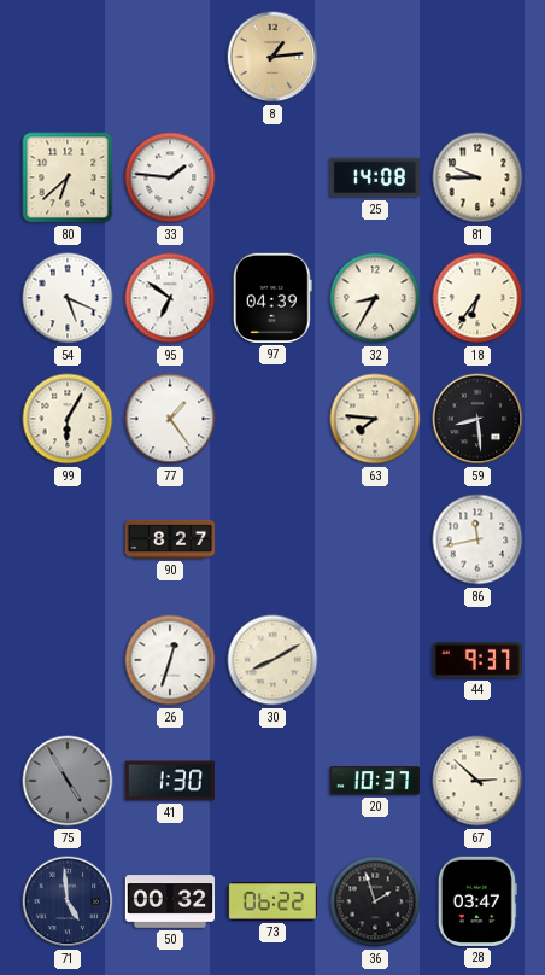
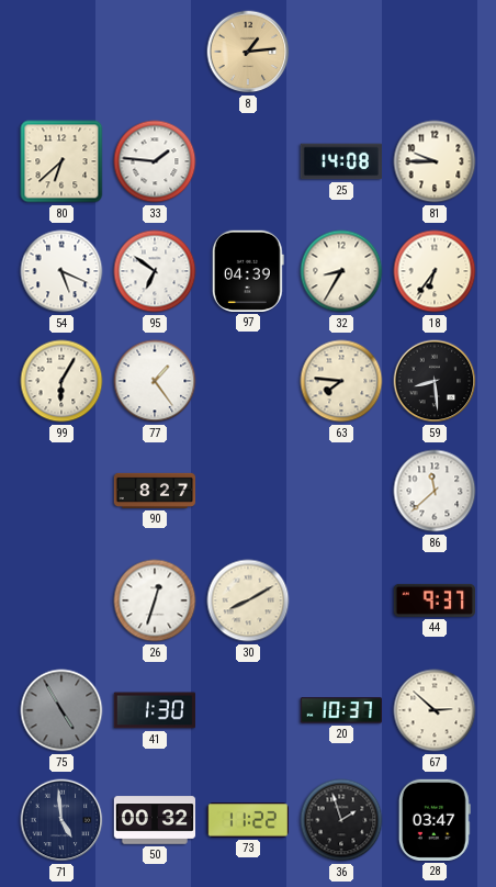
86: 11:43 -> 11:38 (435, 491)
73: 06:22 -> 11:22 (248, 820)
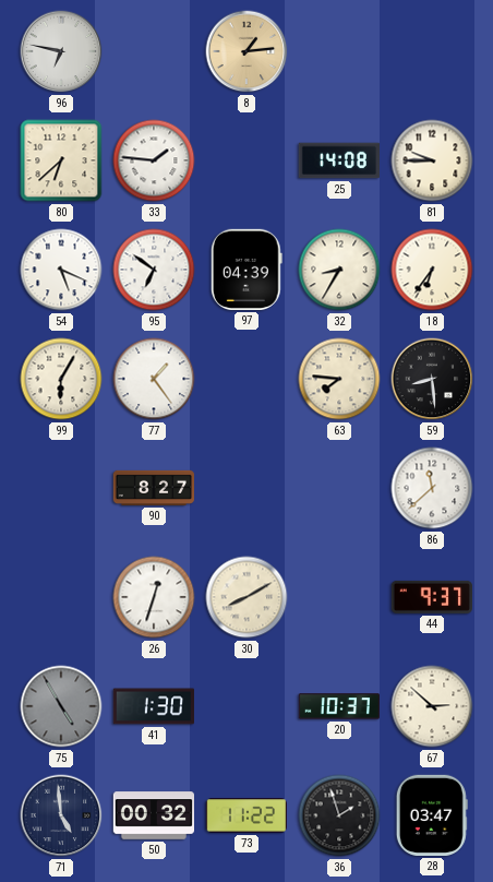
96: none -> 6:47 (61, 51)
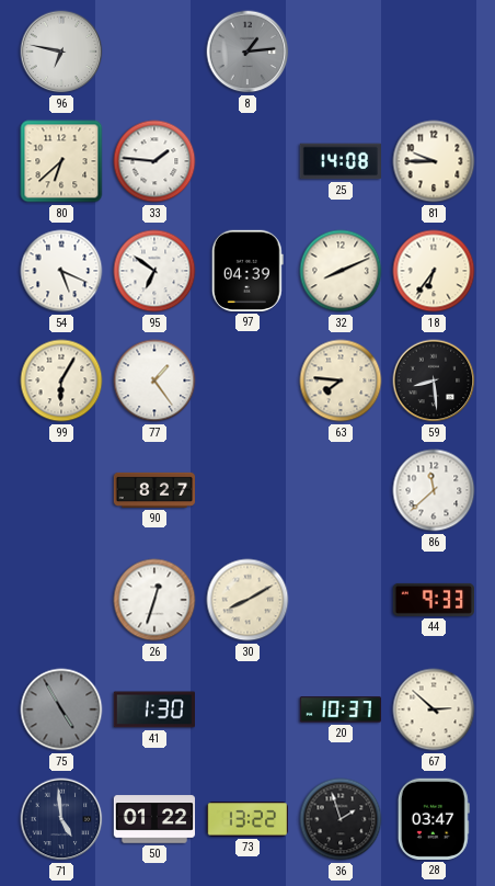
8 dial: champagne -> grey (248, 52)
32: 8:35 -> 8:11 (341, 271)
44: 9:37 -> 9:33 (434, 600)
50: 00:32 -> 01:22 (153, 819)
73: 11:22 -> 13:22 (248, 819)
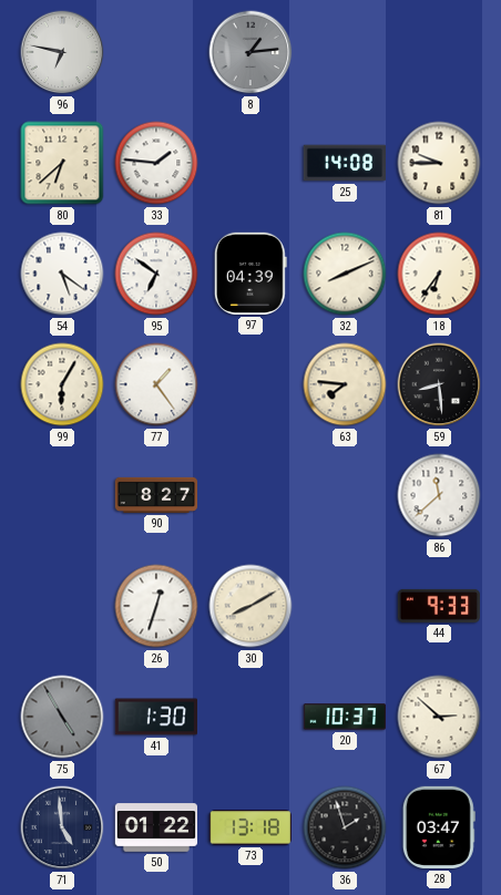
54: 5:19 -> 5:21 (62, 274)
73: 13:22 -> 13:18 (250, 827)
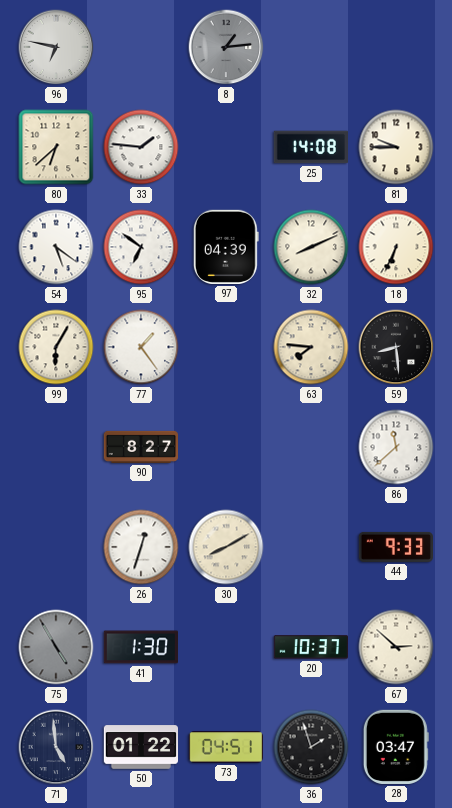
18: 6:36 -> 6:34 (396, 247)
73: 13:18 -> 04:51 (226, 747)
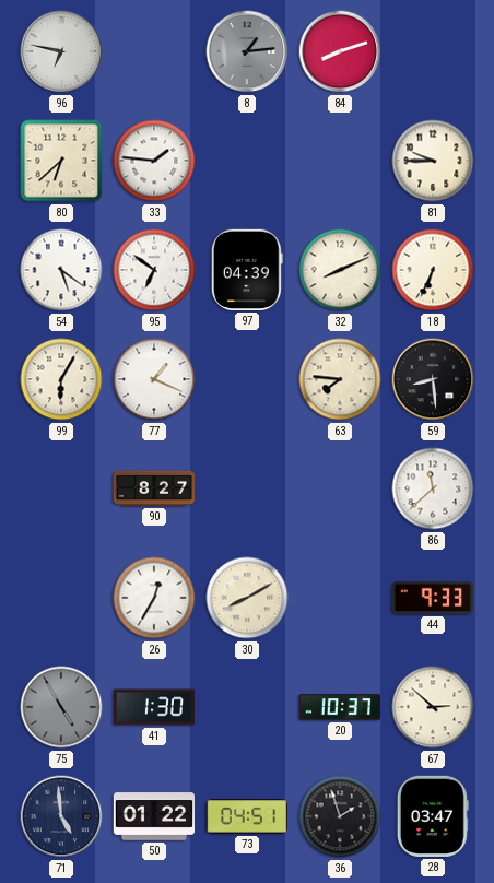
84: none -> 8:12 (340, 51)
25: 14:08 -> none (311, 147)
77: 1:24 -> 1:19 (154, 379)
26: 12:33 -> 12:35 (154, 598)
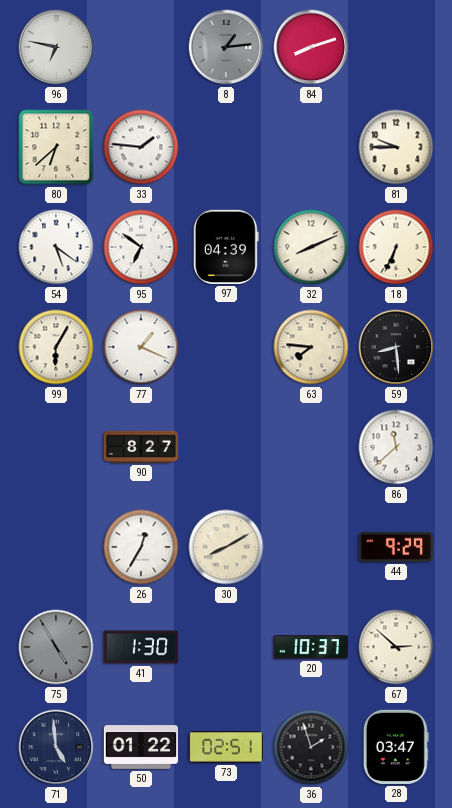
44: 9:33 -> 9:29 (396, 547)
73: 04:51 -> 02:51 (226, 747)
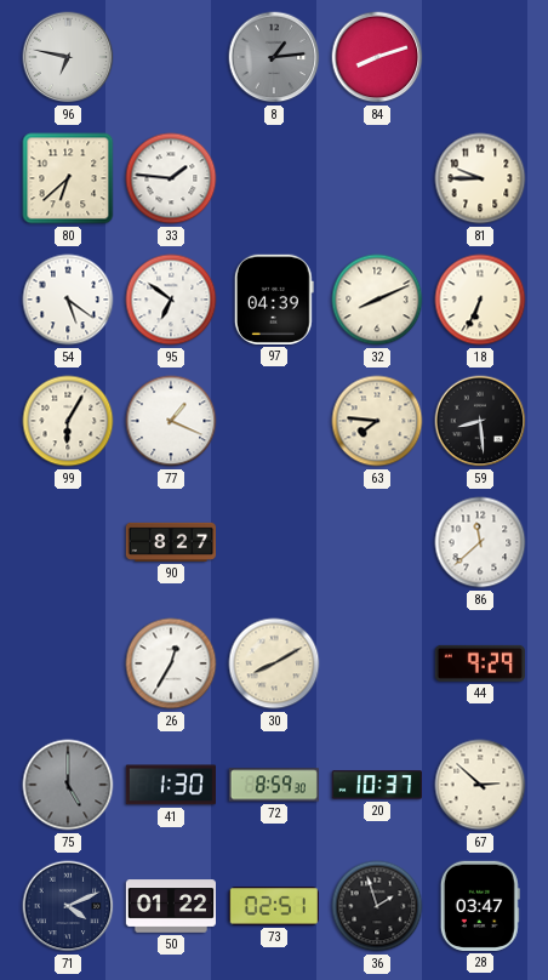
75: 4:55 -> 5:00 (68, 785)
72: none -> 8:59 (274, 785)
71: 4:59 -> 4:11 (68, 906)
